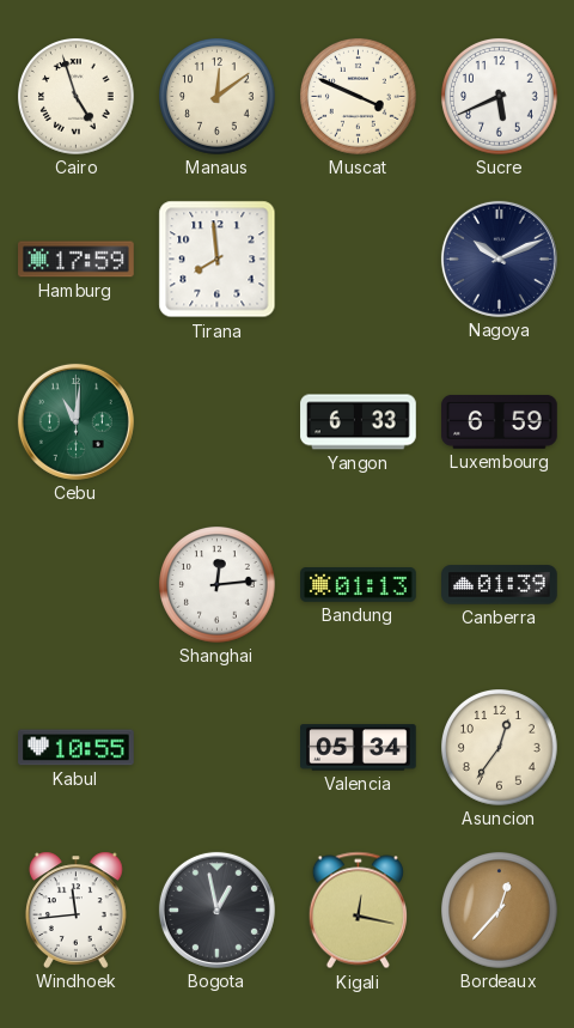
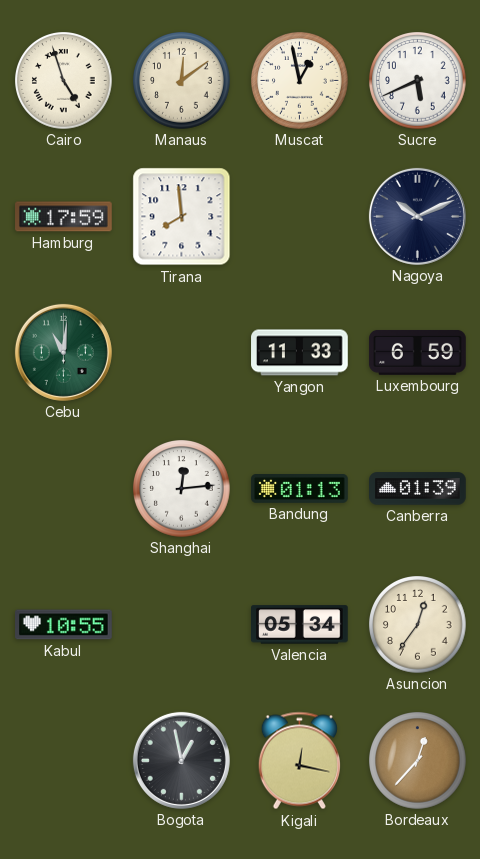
Muscat: 3:49 -> 12:58 (300, 81)
Yangon: 6:33 -> 11:33 (300, 353)
Windhoek: 11:44 -> none (75, 910)
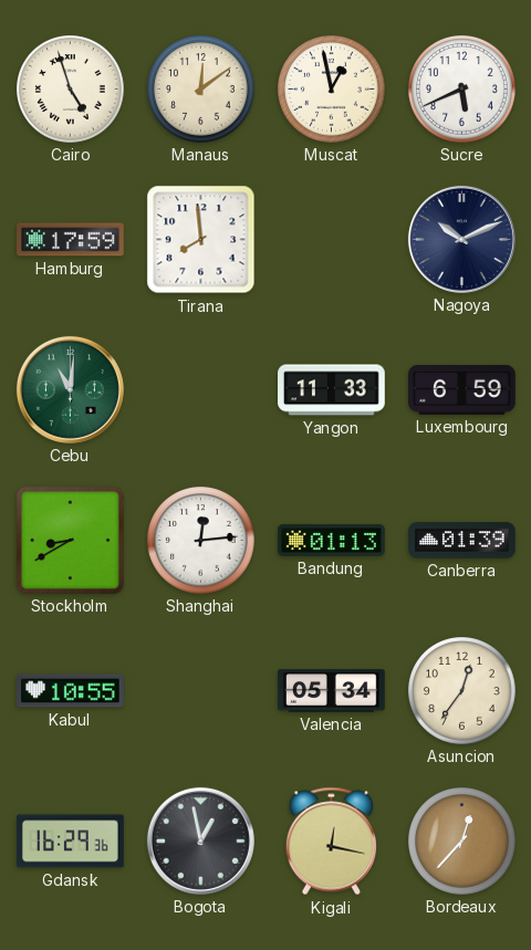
Stockholm: none -> 8:40 (70, 540)
Gdansk: none -> 16:29 (71, 842)
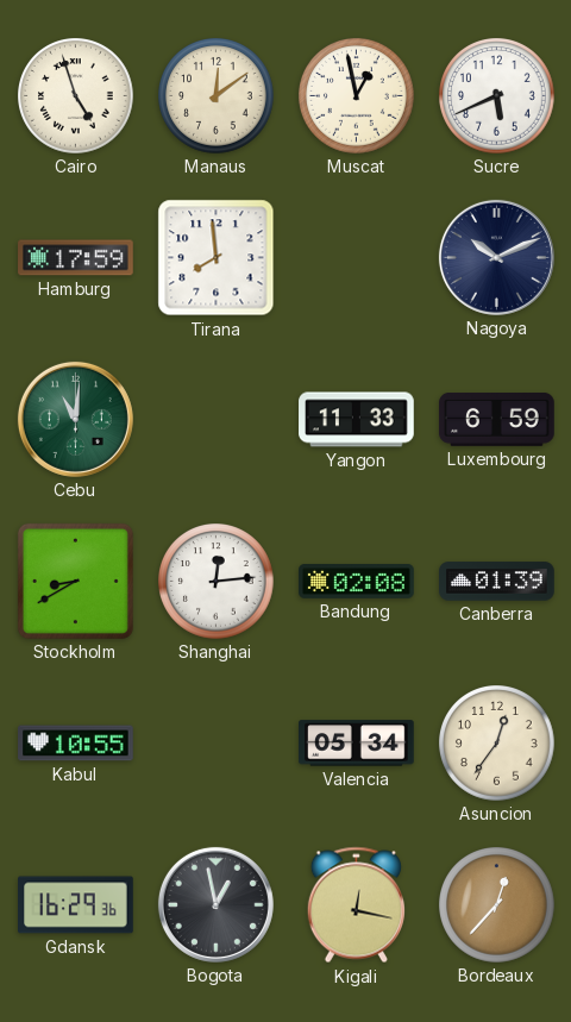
Bandung: 01:13 -> 02:08 (357, 582)
